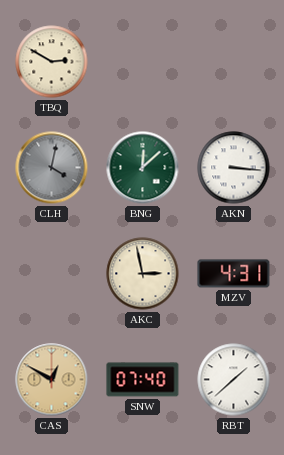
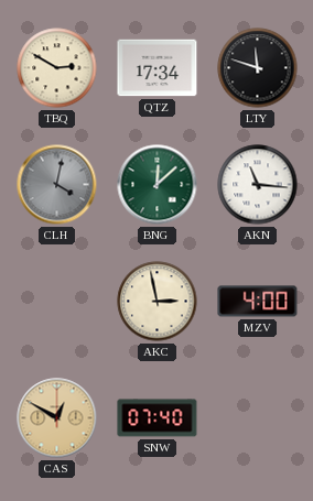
QTZ: none -> 17:34 (158, 68)
LTY: none -> 11:48 (258, 68)
AKN: 3:16 -> 11:16 (258, 185)
MZV: 4:31 -> 4:00 (258, 302)
RBT: 1:38 -> none (234, 380)
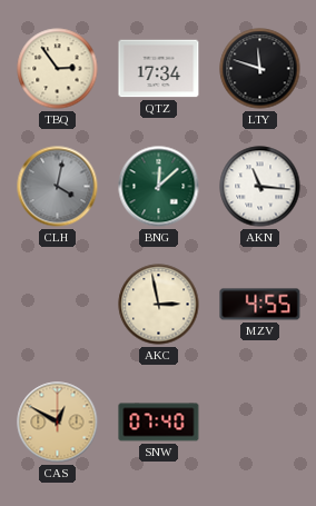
TBQ: 2:50 -> 2:54 (58, 69)
MZV: 4:00 -> 4:55 (260, 305)
